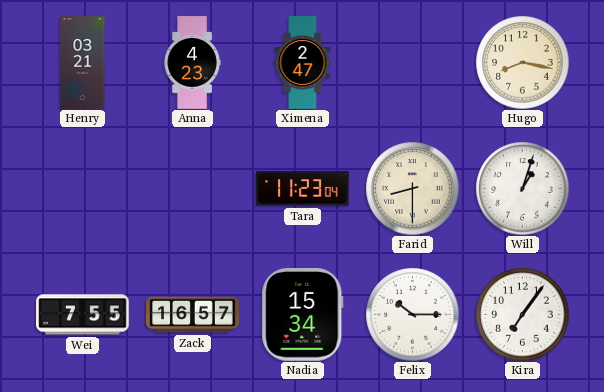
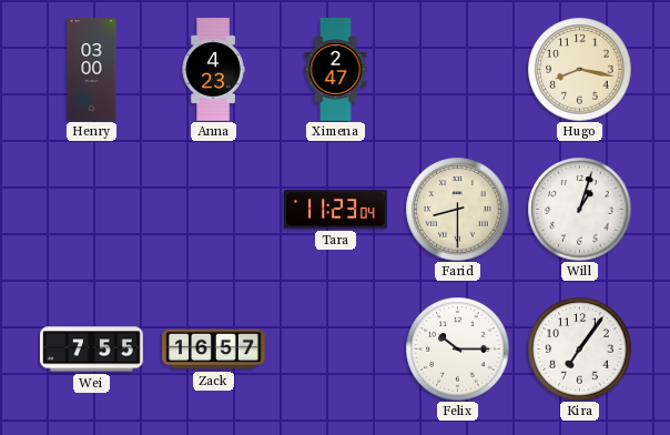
Henry: 03:21 -> 03:00 (92, 70)
Nadia: 15:34 -> none (303, 315)
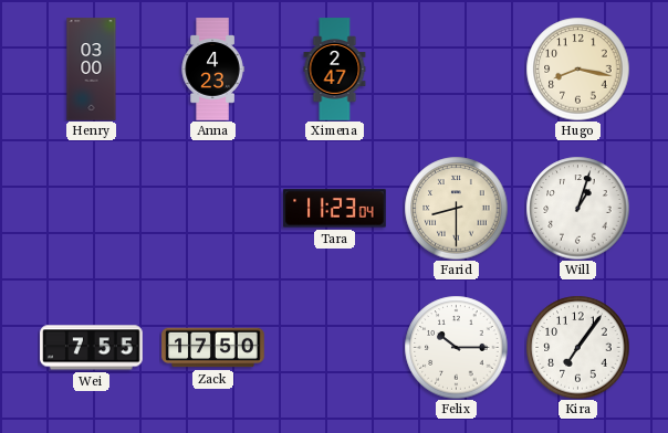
Zack: 16:57 -> 17:50 (213, 348)
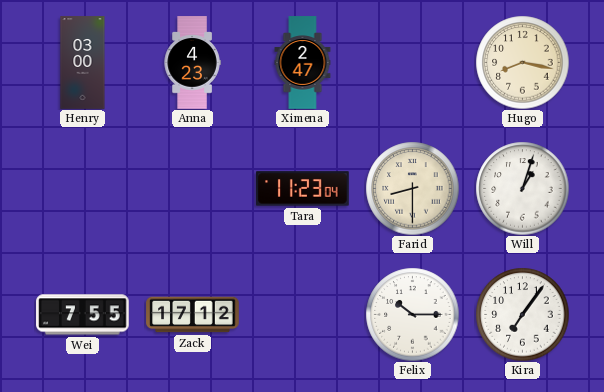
Zack: 17:50 -> 17:12 (193, 315)
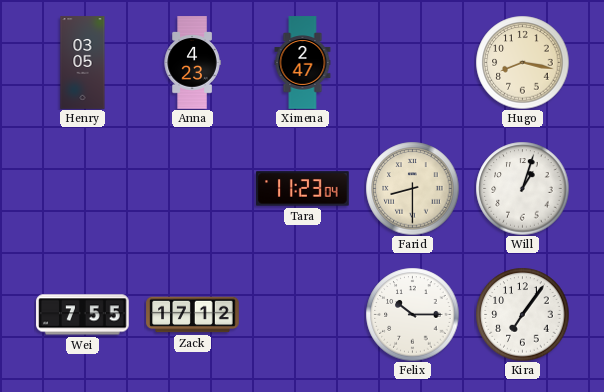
Henry: 03:00 -> 03:05 (83, 63)
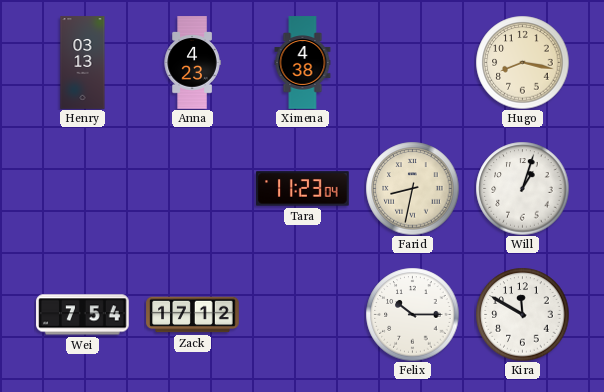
Henry: 03:05 -> 03:13 (83, 63)
Ximena: 2:47 -> 4:38 (303, 63)
Farid: 8:30 -> 8:32 (412, 188)
Wei: 7:55 -> 7:54 (83, 315)
Kira: 7:06 -> 11:50 (522, 314)
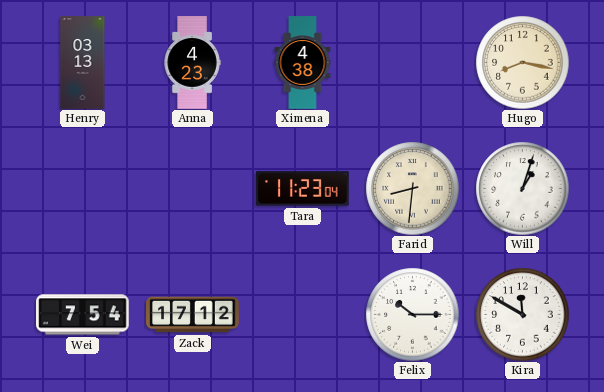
Farid: 8:32 -> 8:31 (412, 188)
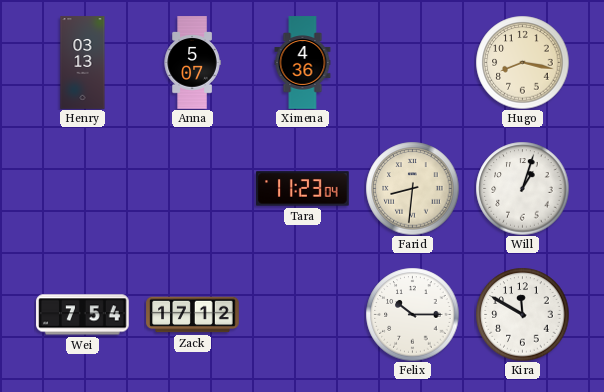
Anna: 4:23 -> 5:07 (192, 63)
Ximena: 4:38 -> 4:36 (303, 63)
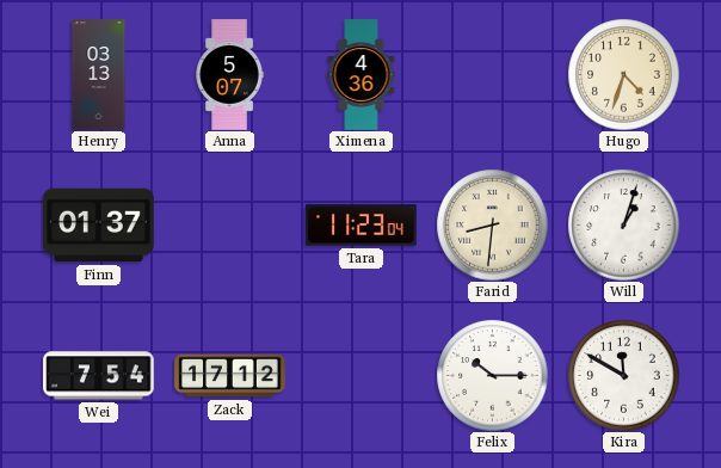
Hugo: 8:17 -> 4:33 (623, 74)
Finn: none -> 01:37 (99, 226)
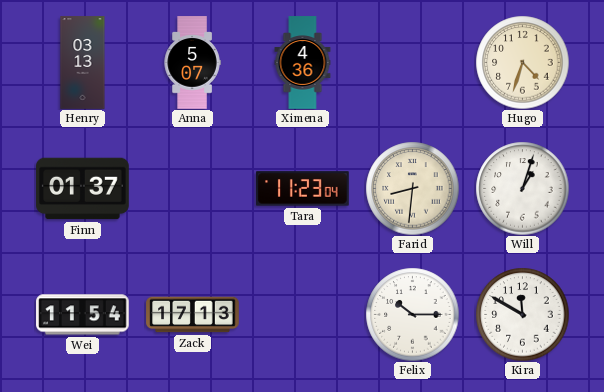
Wei: 7:54 -> 11:54 (83, 315)
Zack: 17:12 -> 17:13 (193, 315)
